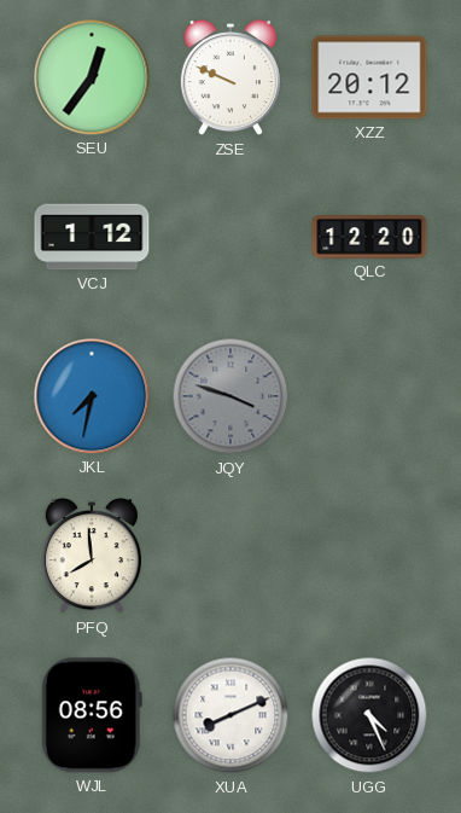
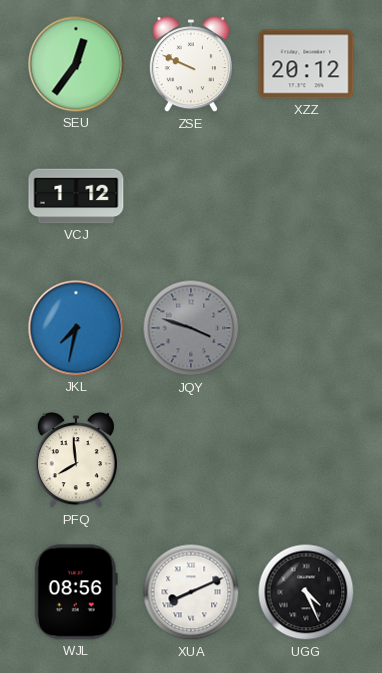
QLC: 12:20 -> none (369, 237)
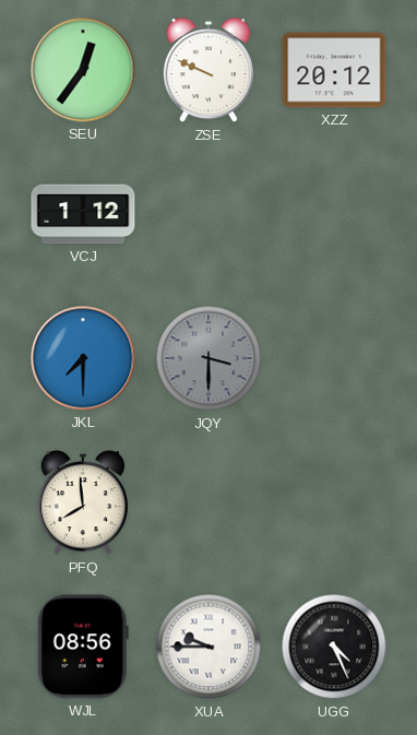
JKL: 7:32 -> 7:30 (83, 358)
JQY: 3:48 -> 3:30 (208, 358)
XUA: 8:11 -> 9:45 (208, 647)
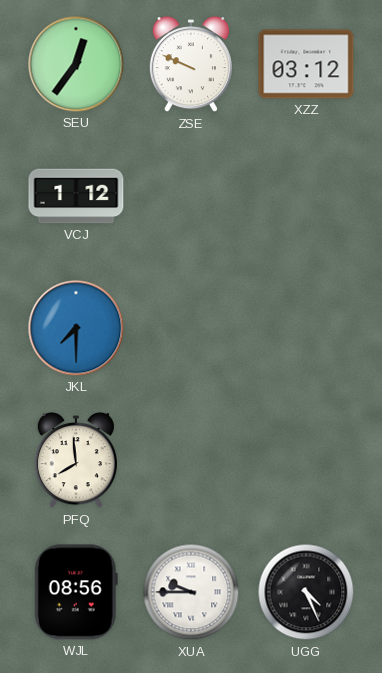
XZZ: 20:12 -> 03:12 (306, 64)
JQY: 3:30 -> none (208, 358)
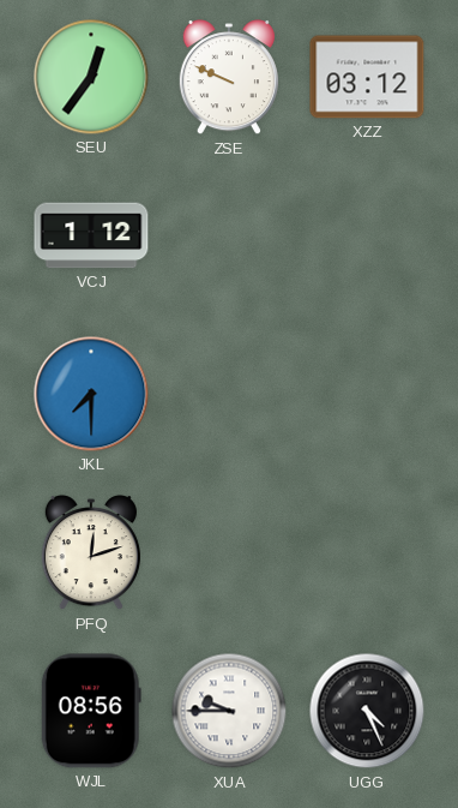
PFQ: 7:59 -> 12:12 (91, 553)
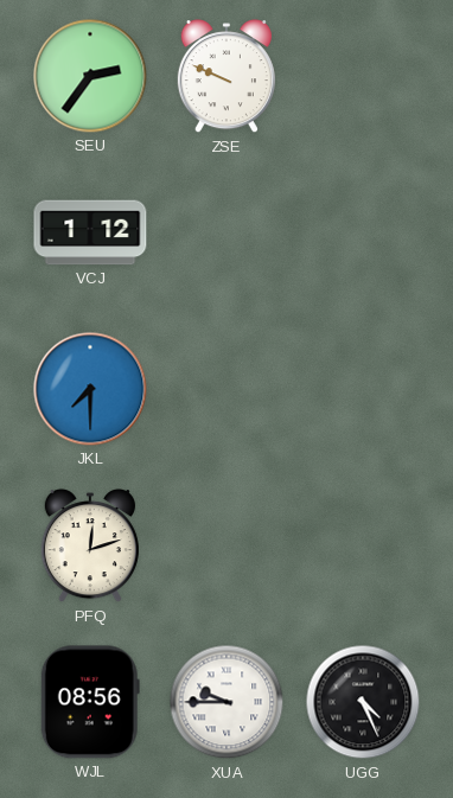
SEU: 12:36 -> 2:36 (90, 76)
XZZ: 03:12 -> none (367, 77)
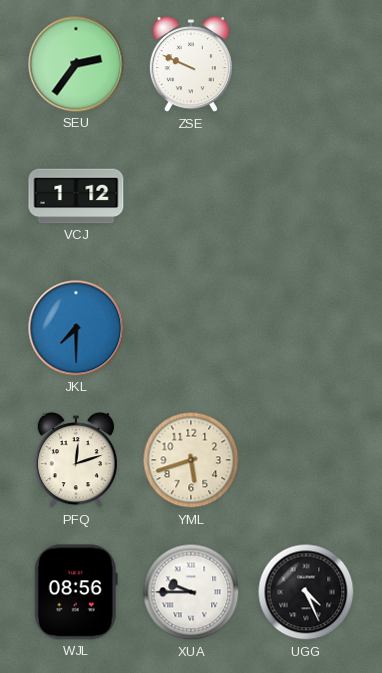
YML: none -> 5:42 (191, 460)
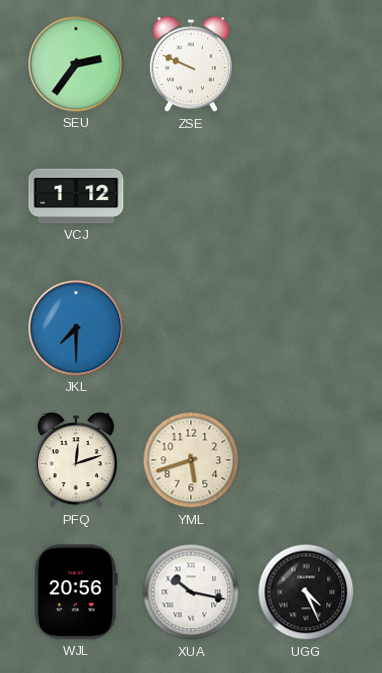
WJL: 08:56 -> 20:56 (76, 592)
XUA: 9:45 -> 10:17 (191, 592)
